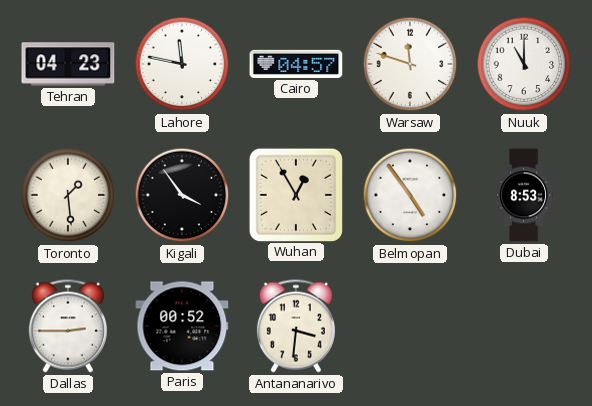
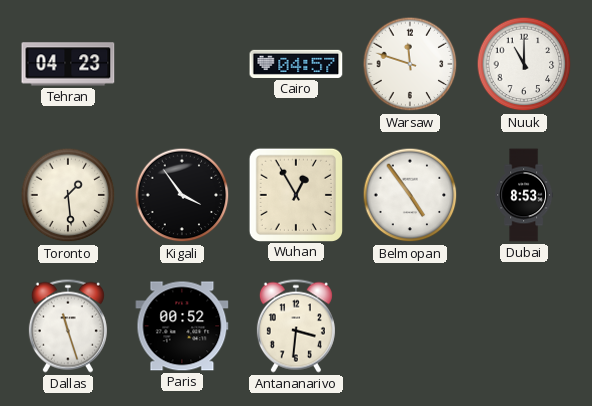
Lahore: 11:47 -> none (182, 64)
Dallas: 2:45 -> 11:27 (68, 326)
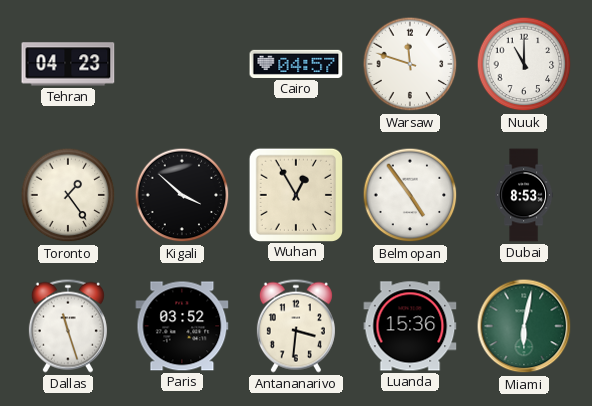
Toronto: 1:29 -> 1:24 (68, 195)
Kigali: 3:54 -> 3:52 (182, 195)
Paris: 00:52 -> 03:52 (182, 326)
Luanda: none -> 15:36 (410, 326)
Miami: none -> 6:02 (524, 326)
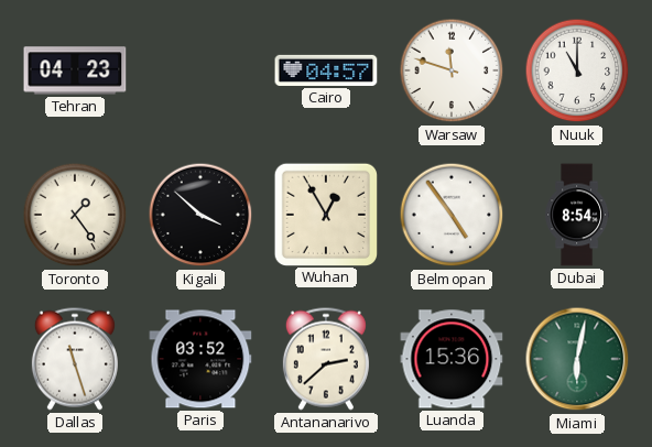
Dubai: 8:53 -> 8:54 (577, 215)
Antananarivo: 3:31 -> 2:38 (326, 359)
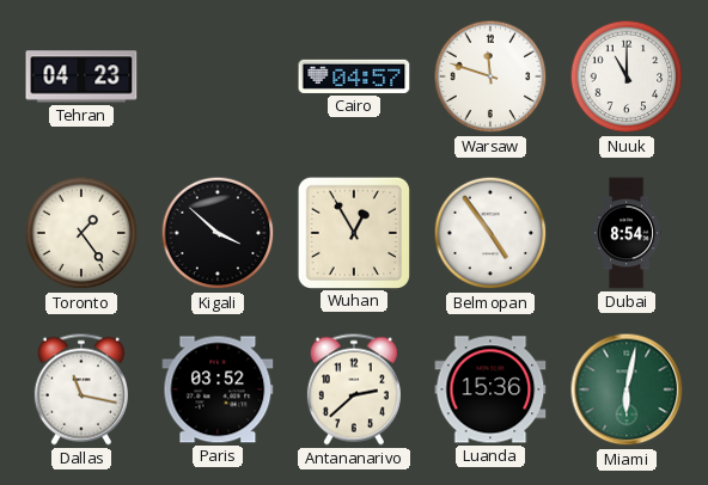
Dallas: 11:27 -> 11:17 (81, 389)
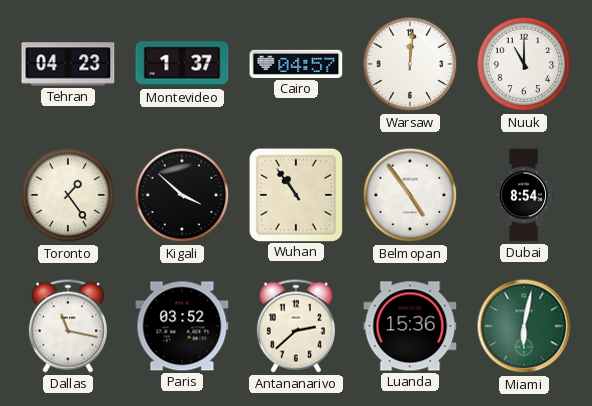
Montevideo: none -> 1:37 (182, 64)
Warsaw: 11:48 -> 12:01 (410, 64)
Wuhan: 12:55 -> 10:54 (295, 194)
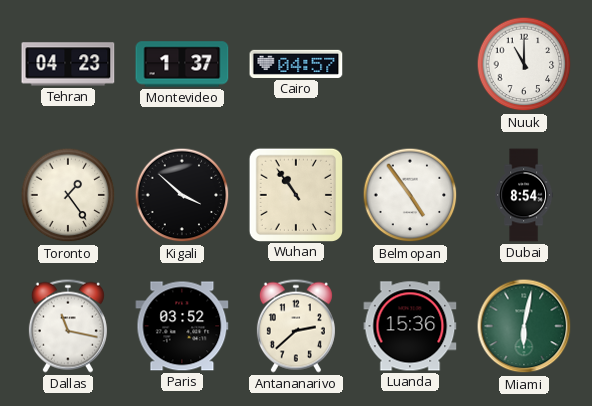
Warsaw: 12:01 -> none (410, 64)
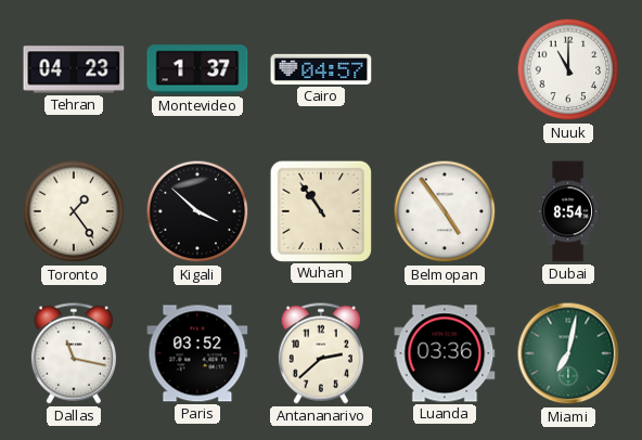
Luanda: 15:36 -> 03:36 (445, 353)
Miami: 6:02 -> 7:02 (568, 353)
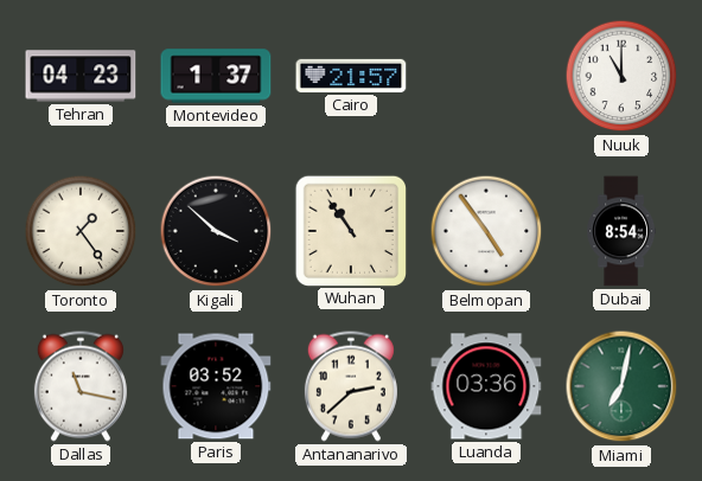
Cairo: 04:57 -> 21:57 (351, 76)
